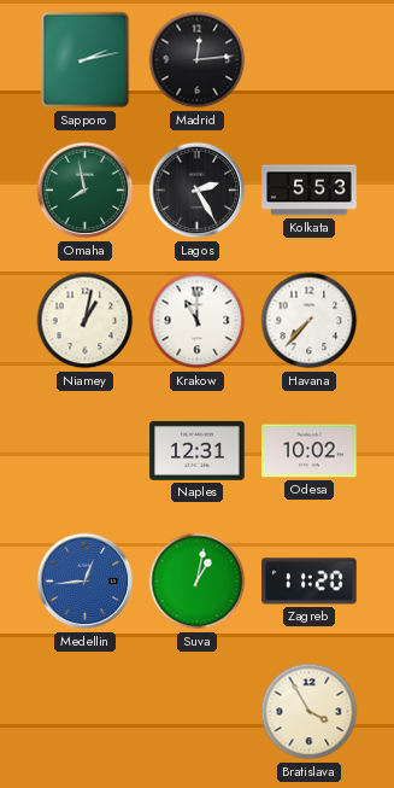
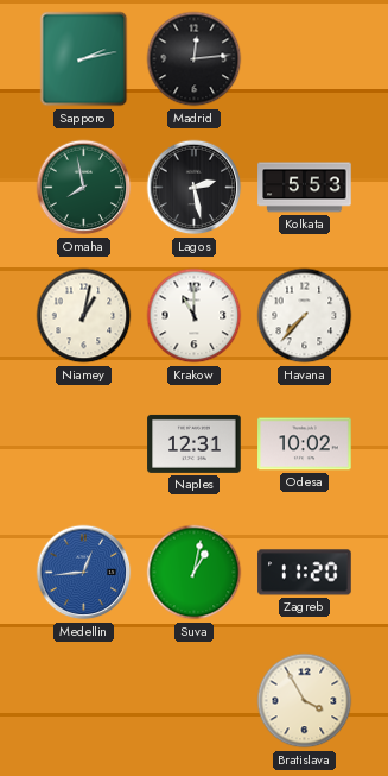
Lagos: 2:25 -> 2:28 (195, 188)
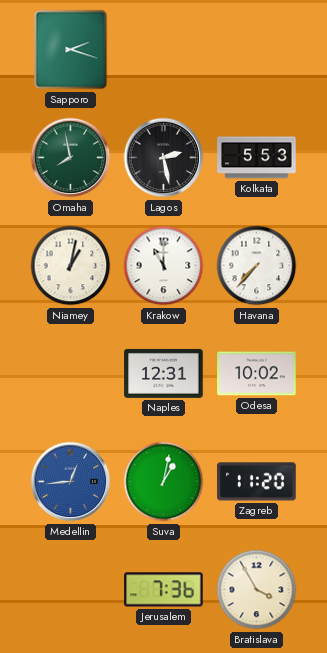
Sapporo: 2:13 -> 2:18 (71, 50)
Madrid: 12:14 -> none (195, 59)
Jerusalem: none -> 7:36 (164, 590)
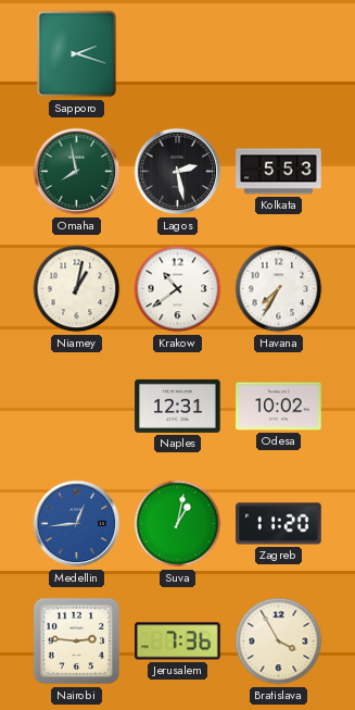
Krakow: 11:00 -> 10:39 (178, 289)
Havana: 7:37 -> 7:35 (279, 289)
Nairobi: none -> 2:46 (77, 642)
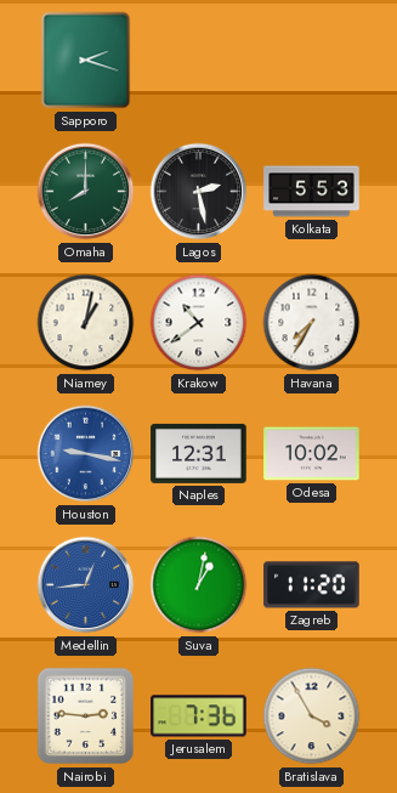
Omaha: 7:58 -> 8:00 (86, 192)
Houston: none -> 9:17 (86, 454)
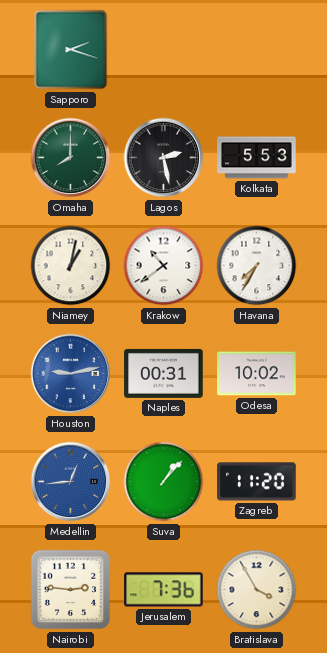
Houston: 9:17 -> 9:13 (71, 374)
Naples: 12:31 -> 00:31 (164, 373)
Suva: 1:02 -> 1:07 (164, 482)
